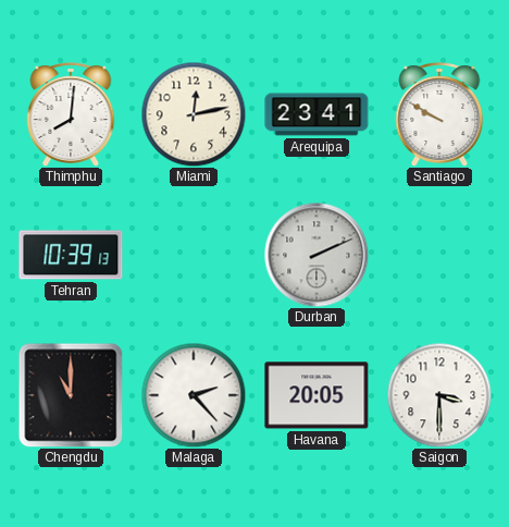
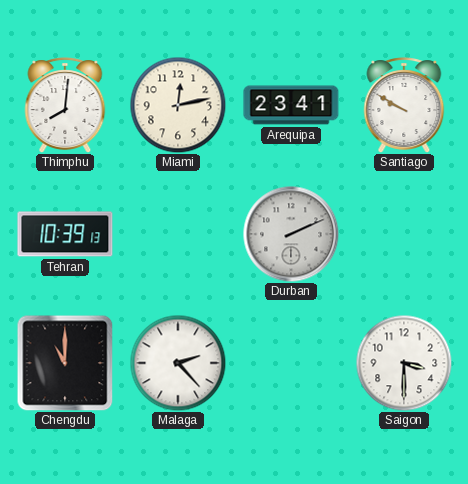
Havana: 20:05 -> none (316, 395)
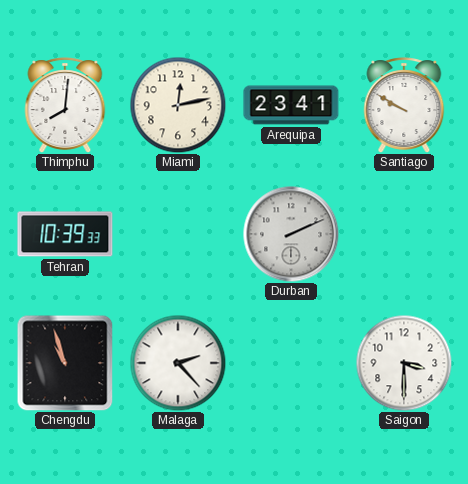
Tehran: 10:39:13 -> 10:39:33 (65, 234)
Chengdu: 11:00 -> 10:57 (65, 363)
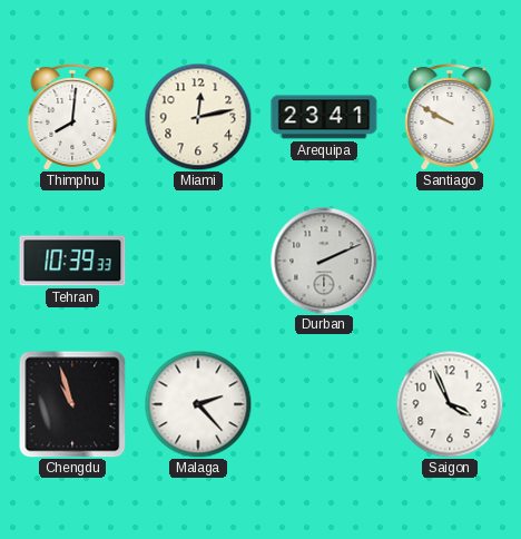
Saigon: 3:30 -> 3:56 (450, 404)
